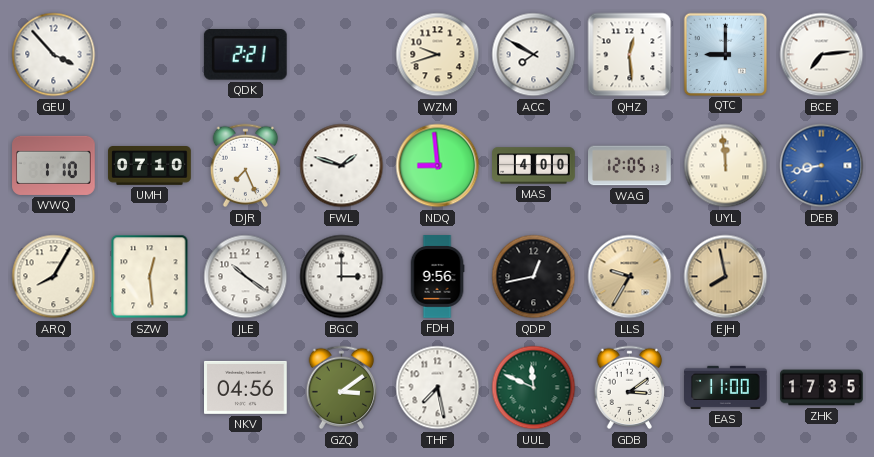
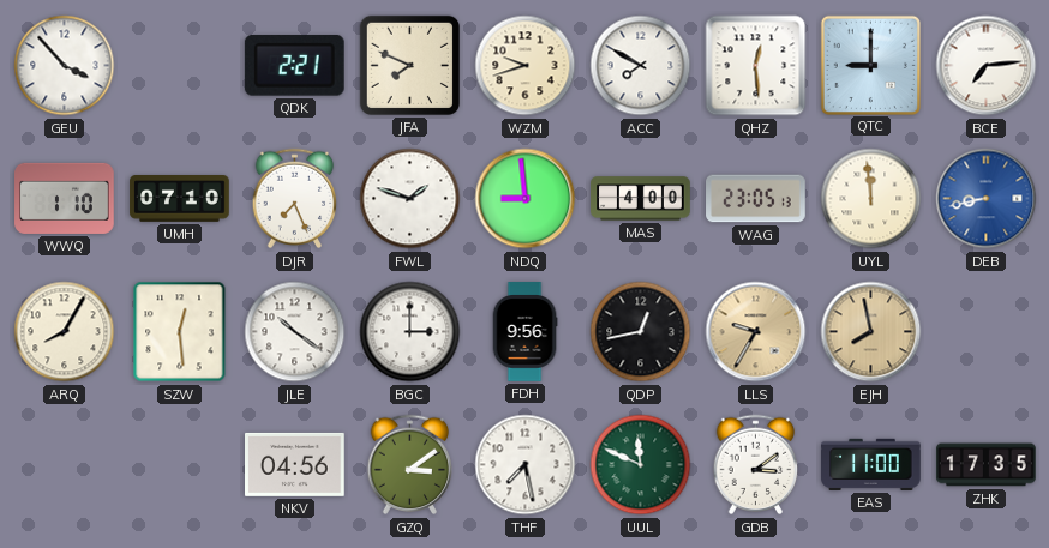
JFA: none -> 7:49 (409, 65)
WAG: 12:05 -> 23:05 (756, 199)
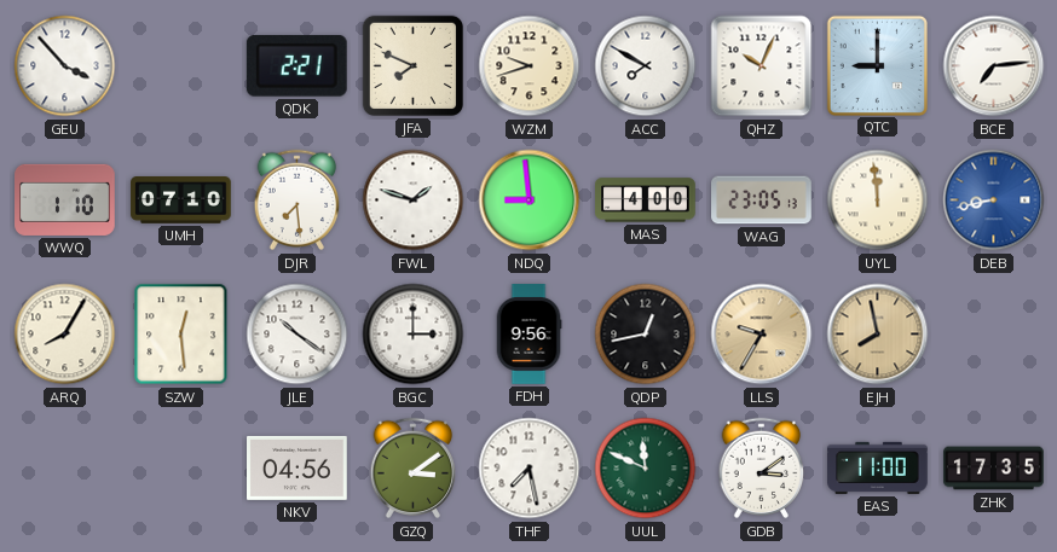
QHZ: 12:29 -> 10:04 (762, 66)
DJR: 7:26 -> 7:29 (298, 201)
